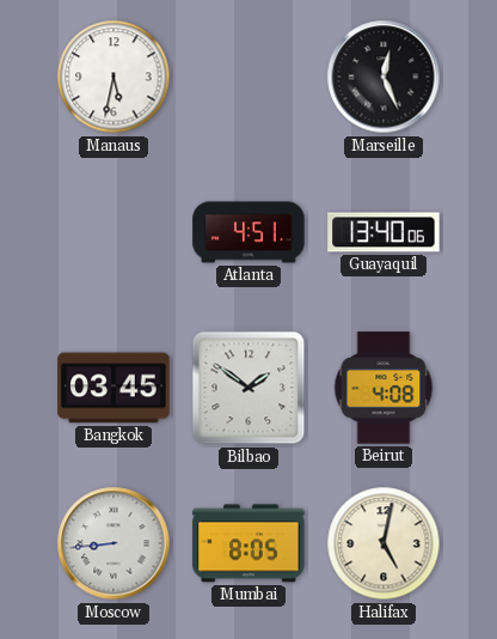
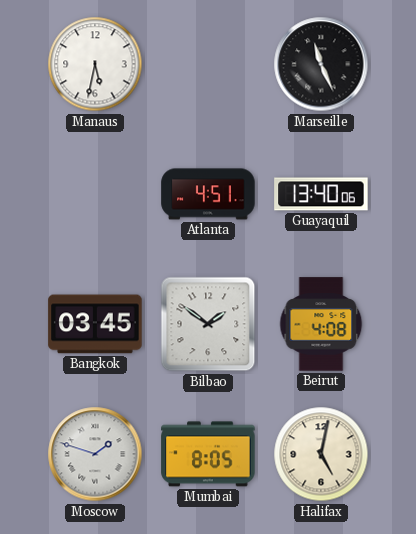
Marseille: 12:26 -> 11:26 (321, 64)
Moscow: 8:44 -> 1:48 (95, 454)
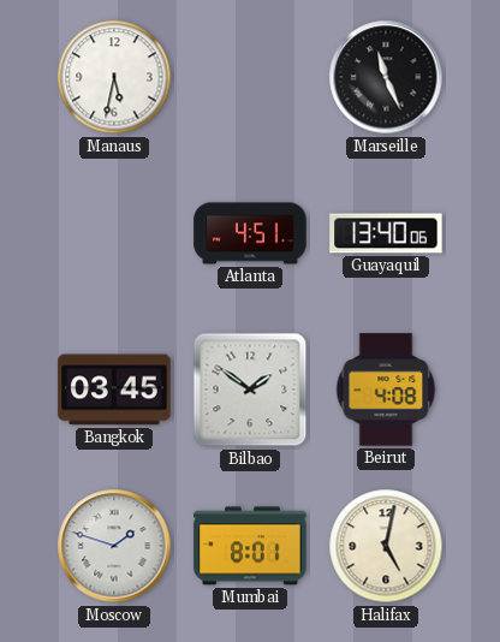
Mumbai: 8:05 -> 8:01 (250, 546)
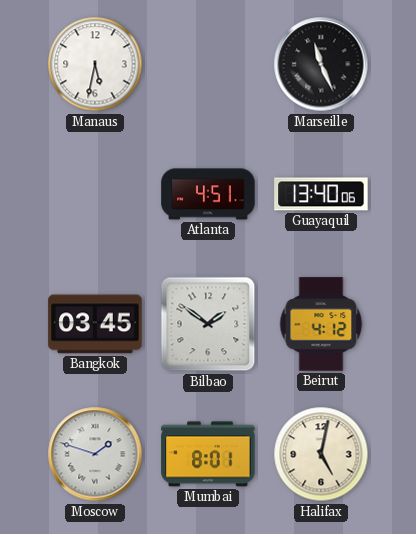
Beirut: 4:08 -> 4:12 (321, 324)
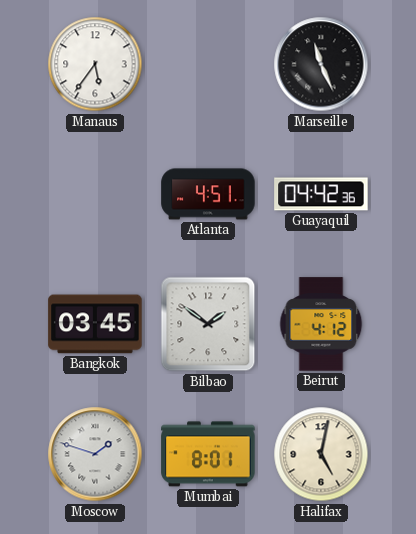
Manaus: 5:32 -> 5:36 (95, 64)
Guayaquil: 13:40 -> 04:42 (321, 194)
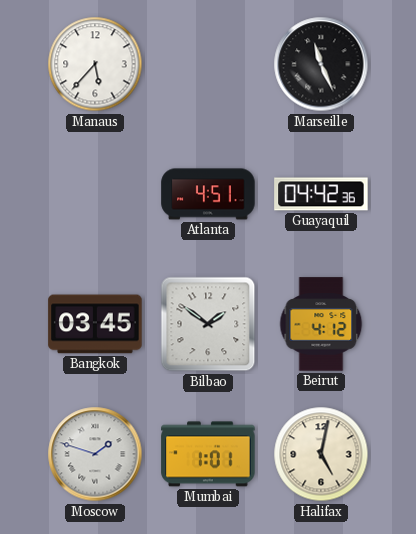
Manaus: 5:36 -> 5:37 (95, 64)
Mumbai: 8:01 -> 1:01 (208, 454)
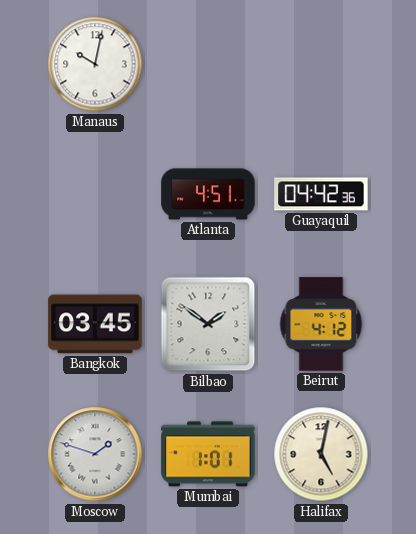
Manaus: 5:37 -> 10:02 (95, 64)
Marseille: 11:26 -> none (321, 64)
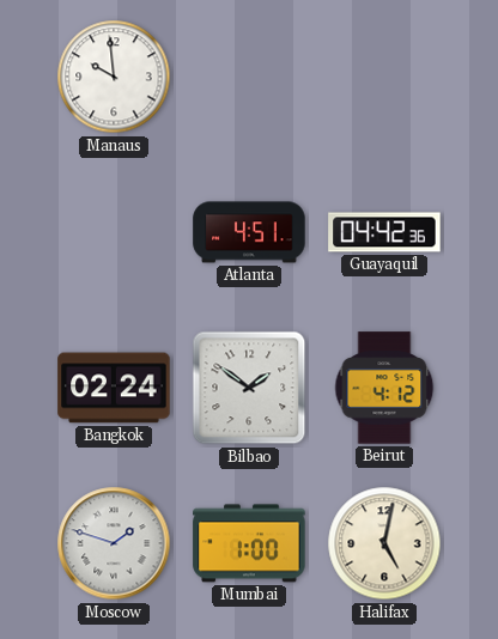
Manaus: 10:02 -> 9:59 (114, 77)
Bangkok: 03:45 -> 02:24 (114, 388)
Mumbai: 1:01 -> 1:00 (249, 543)
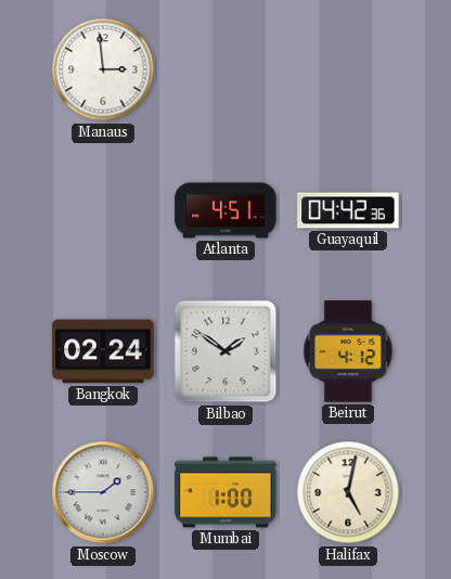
Manaus: 9:59 -> 2:59 (103, 69)
Moscow: 1:48 -> 1:45 (103, 492)
